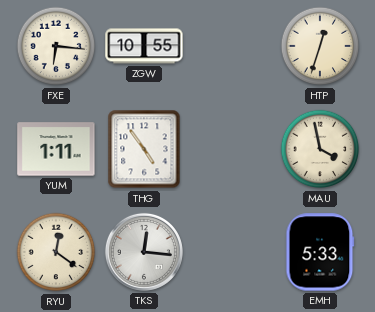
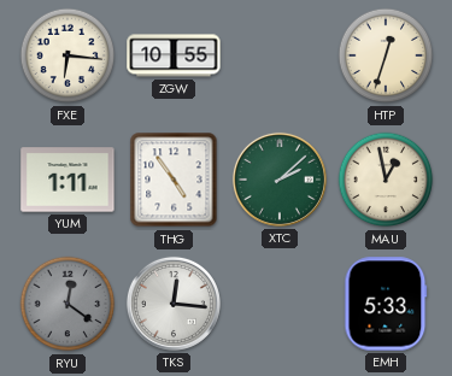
XTC: none -> 2:08 (280, 180)
MAU: 3:58 -> 12:58 (386, 180)
RYU dial: cream -> grey (67, 304)
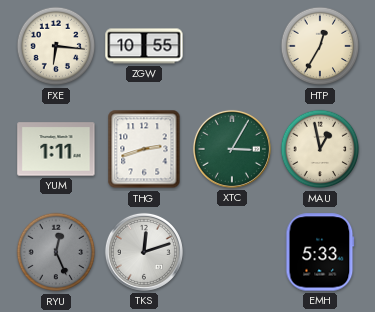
HTP: 12:33 -> 12:35 (320, 46)
THG: 4:54 -> 2:42 (144, 149)
XTC: 2:08 -> 3:05 (232, 149)
RYU: 12:21 -> 12:26 (56, 252)
TKS: 12:16 -> 12:12 (144, 252)
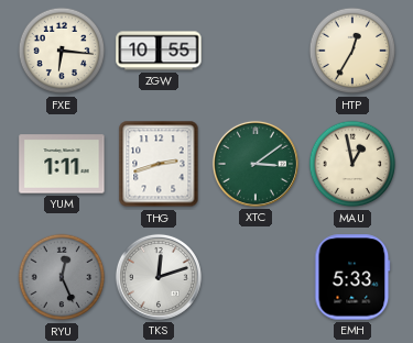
XTC: 3:05 -> 3:09 (256, 164)
